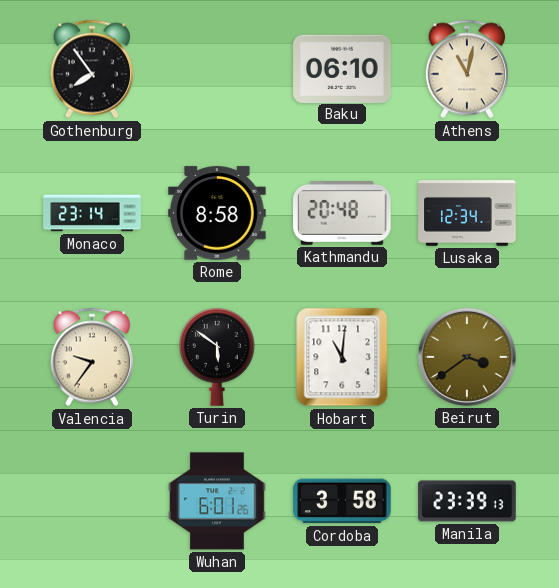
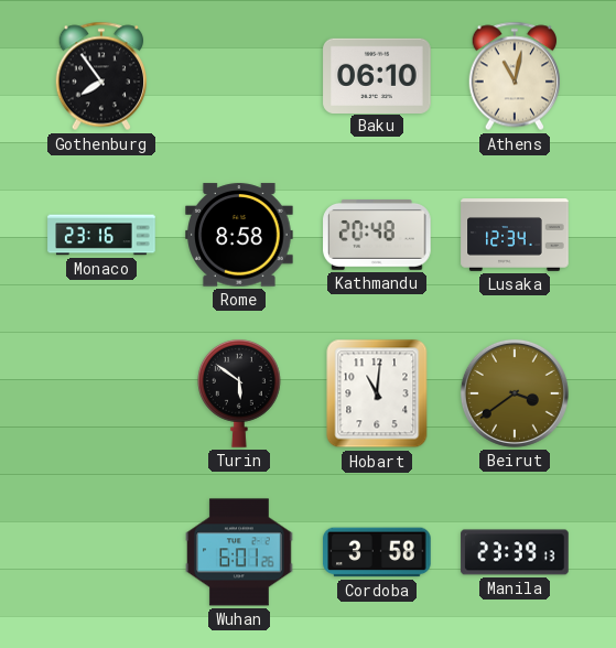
Monaco: 23:14 -> 23:16 (101, 235)
Valencia: 9:36 -> none (92, 357)
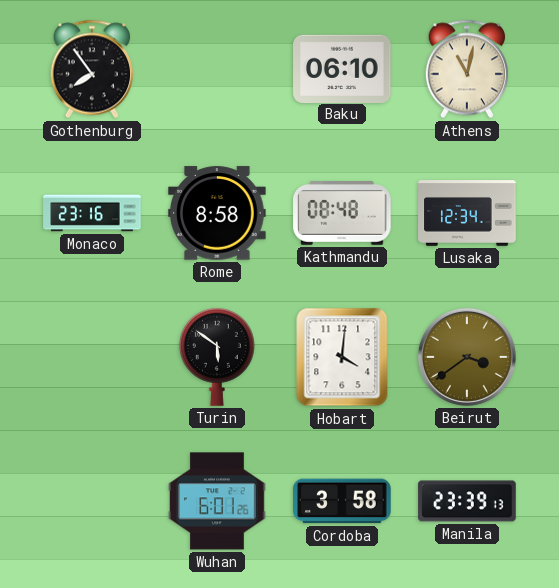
Kathmandu: 20:48 -> 08:48 (342, 214)
Hobart: 11:01 -> 4:01 (342, 357)
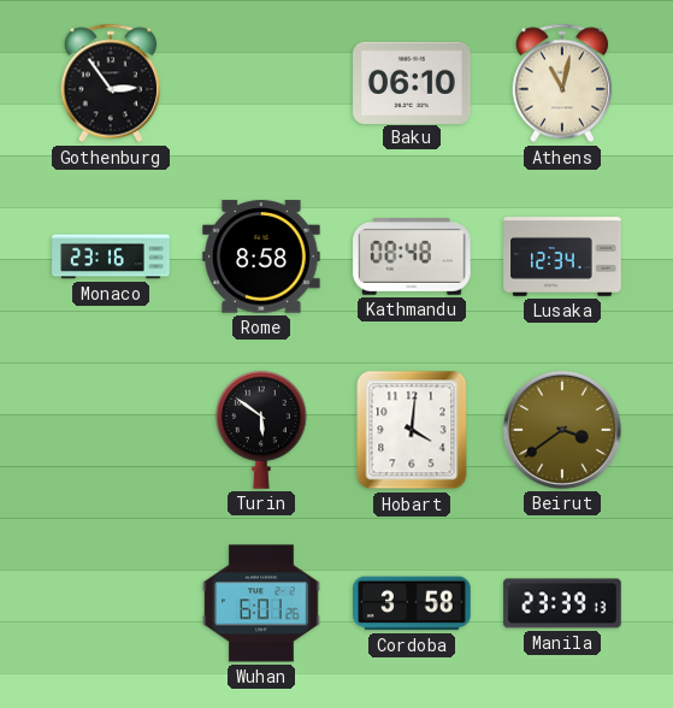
Gothenburg: 7:54 -> 2:54 (111, 83)
